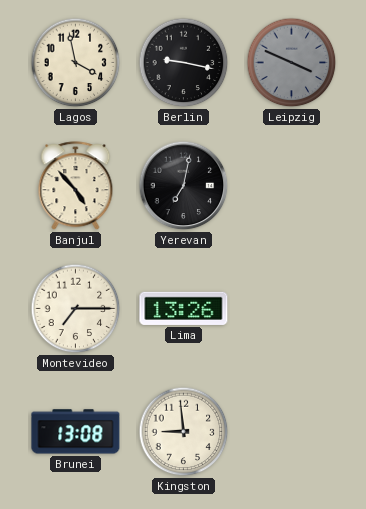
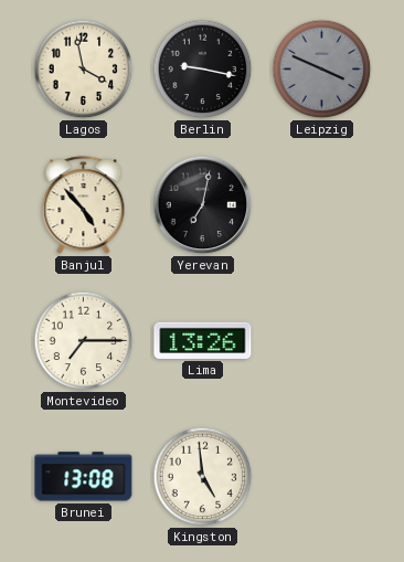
Kingston: 8:59 -> 4:59 (203, 477)
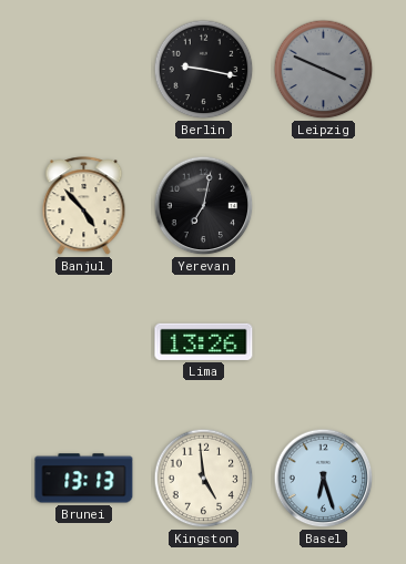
Lagos: 3:58 -> none (84, 70)
Montevideo: 7:15 -> none (84, 341)
Brunei: 13:08 -> 13:13 (84, 479)
Basel: none -> 6:27 (324, 479)
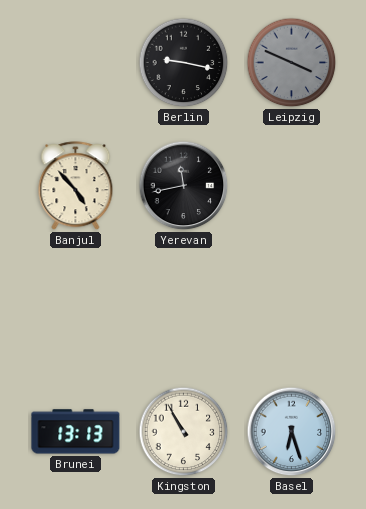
Yerevan: 7:02 -> 11:43 (184, 186)
Lima: 13:26 -> none (204, 341)
Kingston: 4:59 -> 10:55 (184, 432)
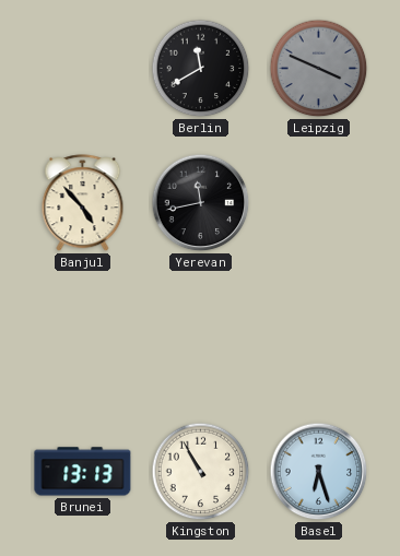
Berlin: 9:17 -> 11:40 (201, 69)
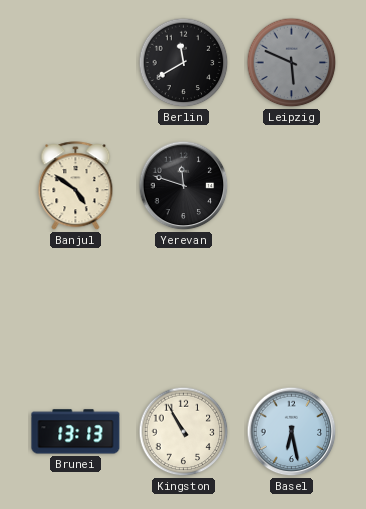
Leipzig: 3:49 -> 5:49 (292, 63)
Banjul: 4:53 -> 4:51 (76, 186)
Yerevan: 11:43 -> 11:48 (184, 186)
Basel: 6:27 -> 6:28 (292, 432)
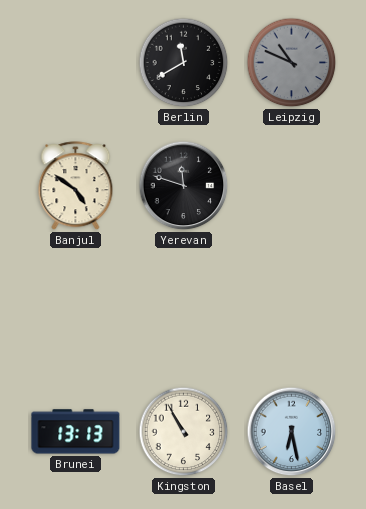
Leipzig: 5:49 -> 10:49 (292, 63)
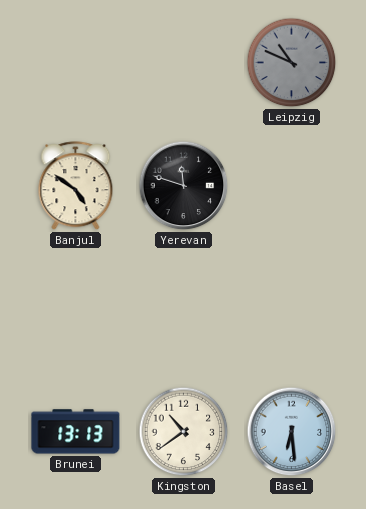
Berlin: 11:40 -> none (184, 63)
Kingston: 10:55 -> 10:39 (184, 432)
Basel: 6:28 -> 6:29 (292, 432)
